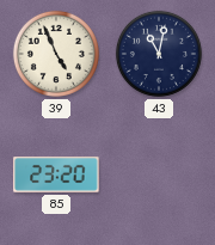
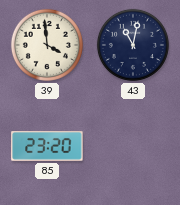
39: 4:56 -> 3:59 (47, 45)
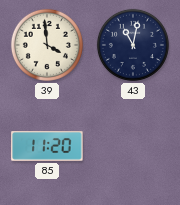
85: 23:20 -> 11:20 (47, 146)
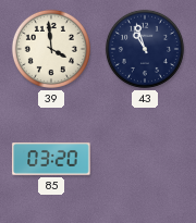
43: 11:02 -> 10:57 (145, 49)
85: 11:20 -> 03:20 (51, 159)
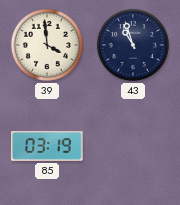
85: 03:20 -> 03:19 (47, 146)
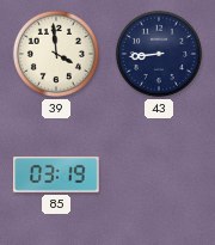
43: 10:57 -> 8:44 (159, 54)
